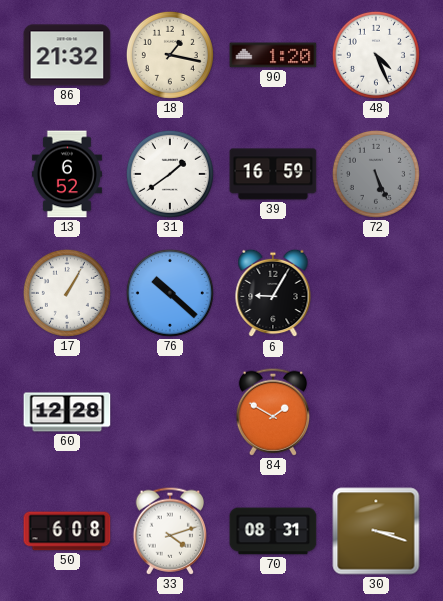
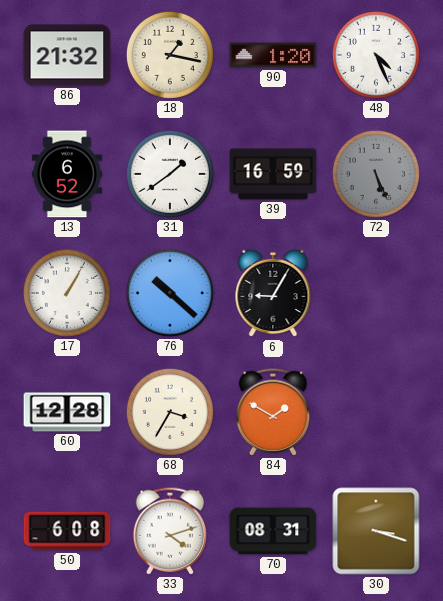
68: none -> 3:35 (170, 412)
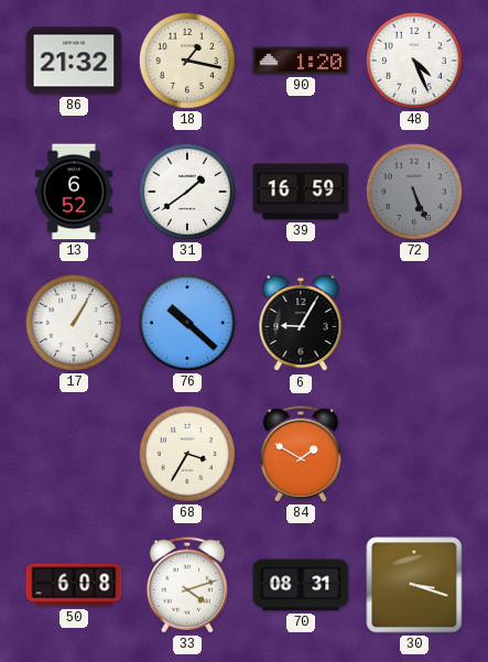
60: 12:28 -> none (67, 412)
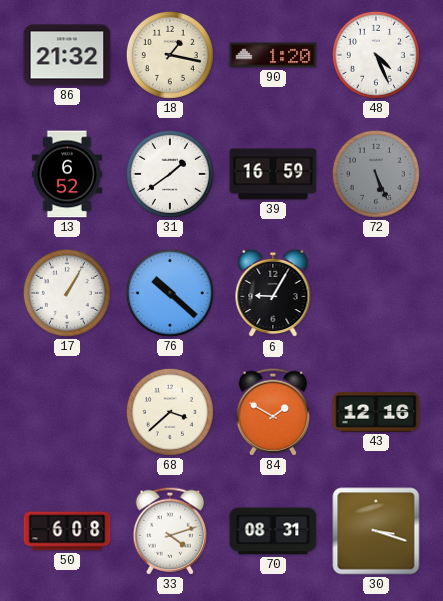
68: 3:35 -> 3:38 (170, 412)
43: none -> 12:16 (376, 412)
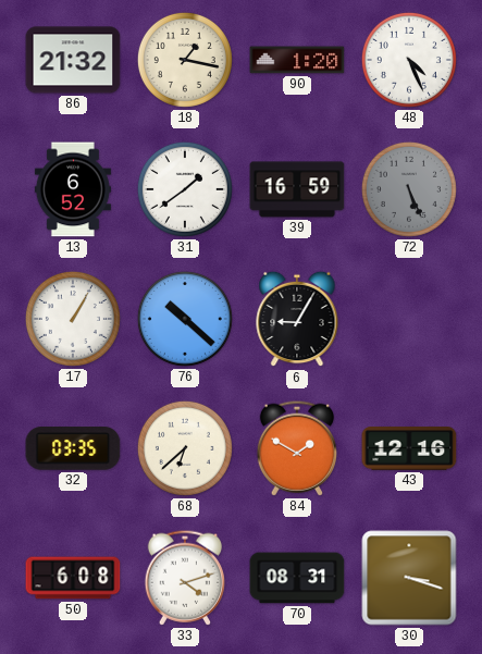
32: none -> 03:35 (73, 448)
68: 3:38 -> 6:38 (185, 448)
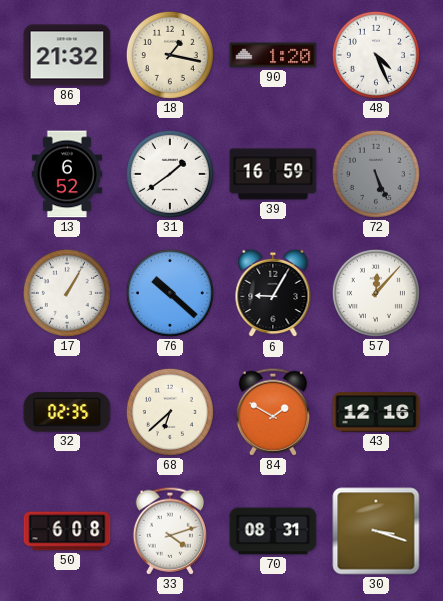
57: none -> 12:07 (376, 293)
32: 03:35 -> 02:35 (67, 412)
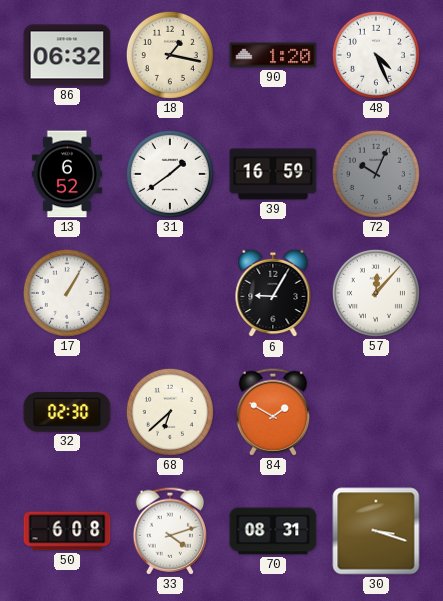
86: 21:32 -> 06:32 (67, 55)
72: 5:26 -> 10:04 (376, 174)
76: 10:22 -> none (170, 293)
32: 02:35 -> 02:30 (67, 412)
43: 12:16 -> none (376, 412)
